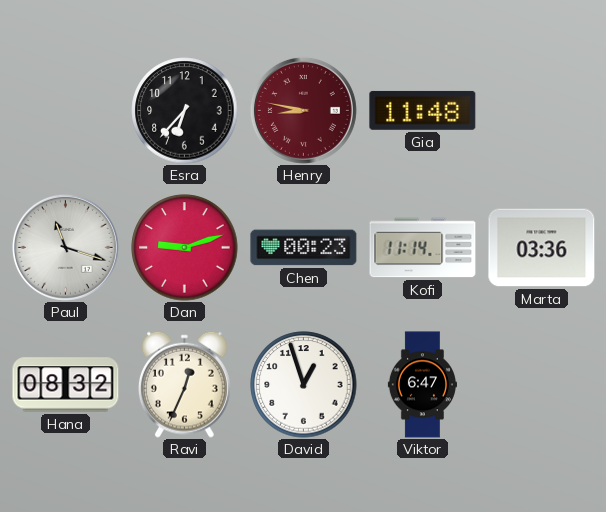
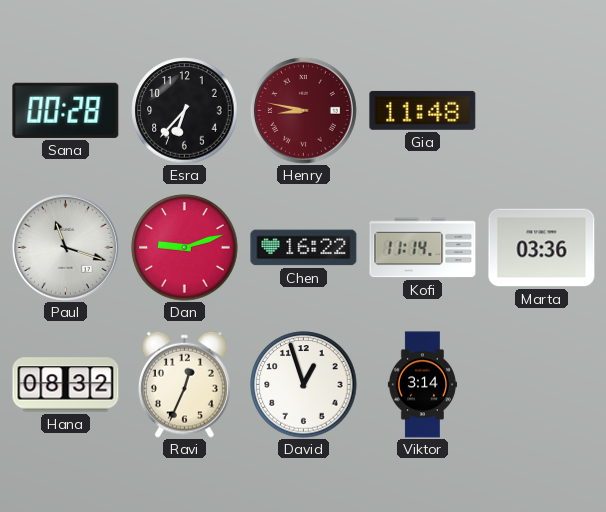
Sana: none -> 00:28 (66, 110)
Chen: 00:23 -> 16:22 (304, 248)
Viktor: 6:47 -> 3:14 (422, 385)
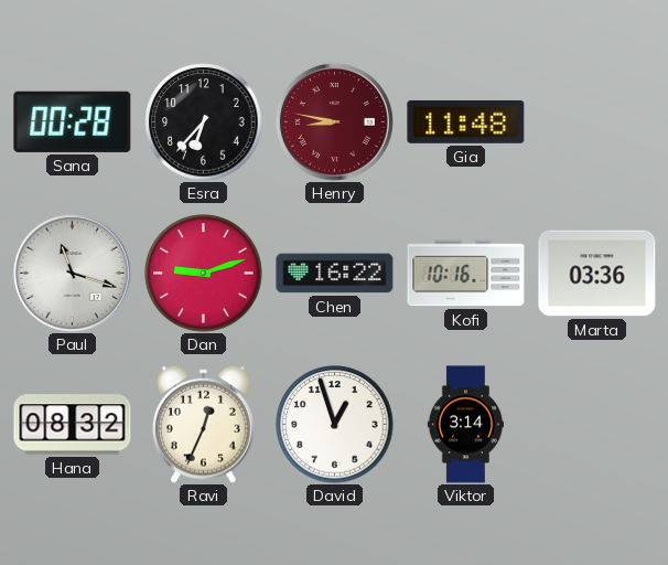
Kofi: 11:14 -> 10:16 (466, 274)
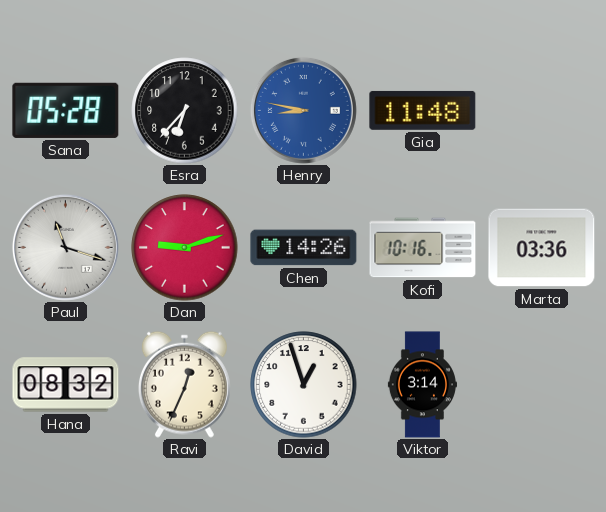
Sana: 00:28 -> 05:28 (66, 110)
Henry dial: burgundy -> blue (303, 110)
Chen: 16:22 -> 14:26 (304, 248)
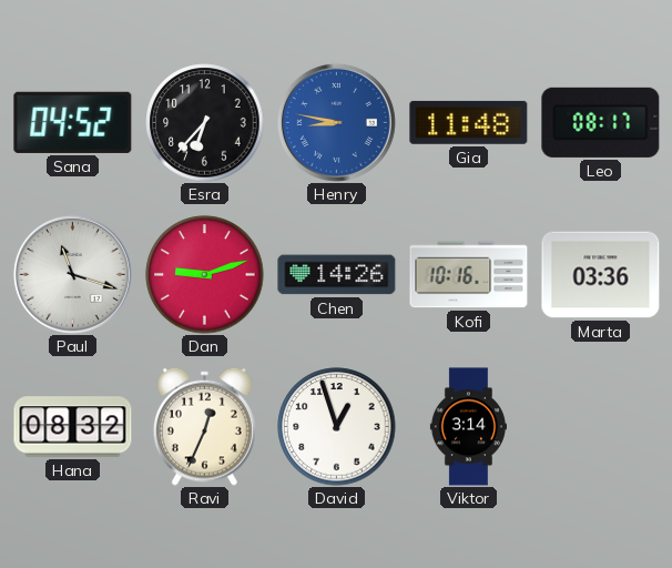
Sana: 05:28 -> 04:52 (73, 122)
Leo: none -> 08:17 (601, 122)
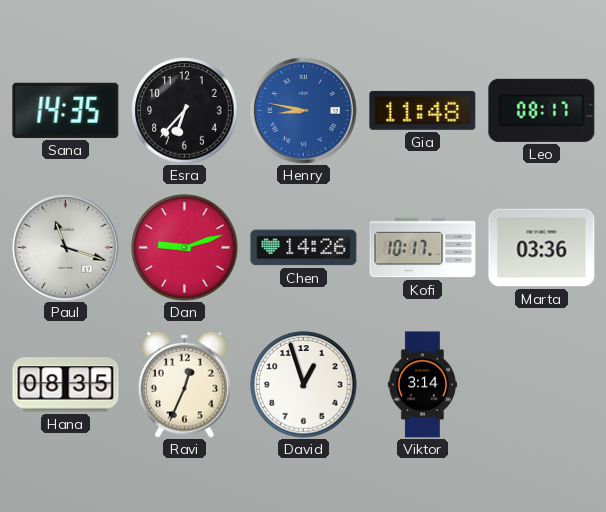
Sana: 04:52 -> 14:35 (66, 110)
Kofi: 10:16 -> 10:17 (423, 248)
Hana: 08:32 -> 08:35 (66, 385)
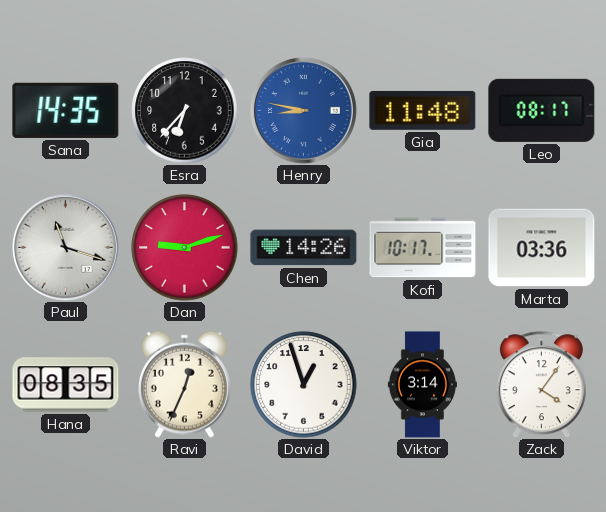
Zack: none -> 4:06 (541, 385)
